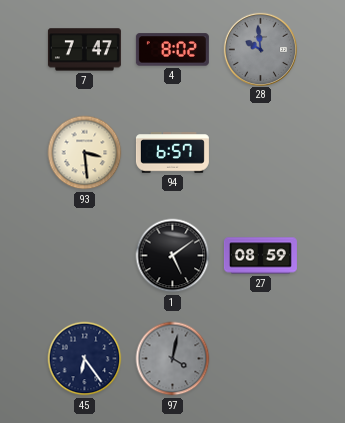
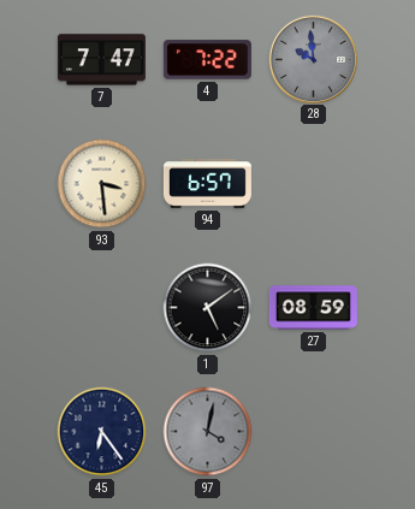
4: 8:02 -> 7:22 (207, 60)
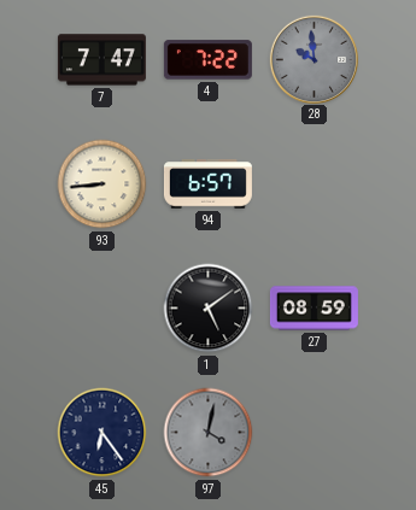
93: 3:29 -> 8:44 (102, 184)
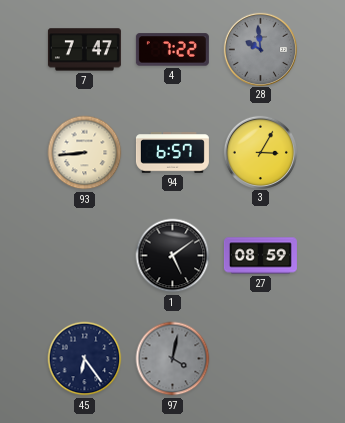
3: none -> 3:05 (260, 152)
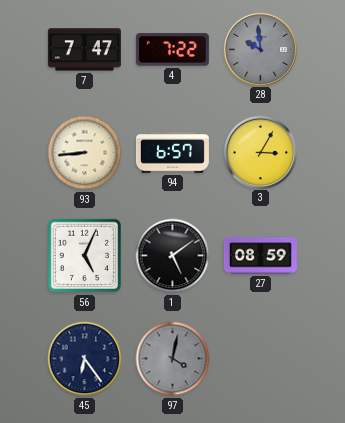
56: none -> 5:04 (85, 256)
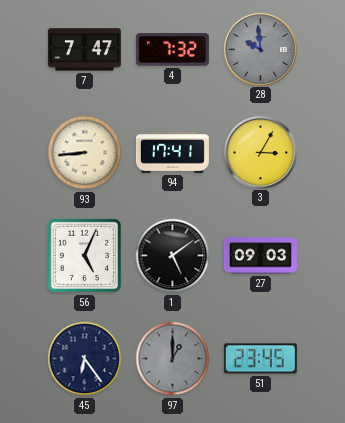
4: 7:22 -> 7:32 (172, 50)
94: 6:57 -> 17:41 (172, 153)
27: 08:59 -> 09:03 (260, 256)
97: 4:02 -> 1:00 (173, 359)
51: none -> 23:45 (260, 359)
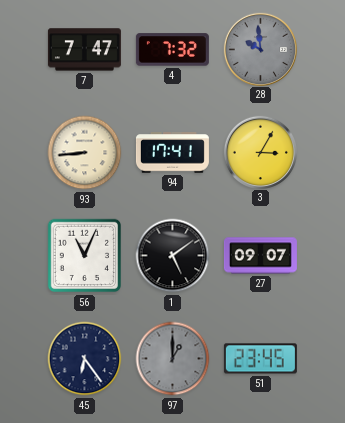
56: 5:04 -> 11:04 (85, 256)
27: 09:03 -> 09:07 (260, 256)
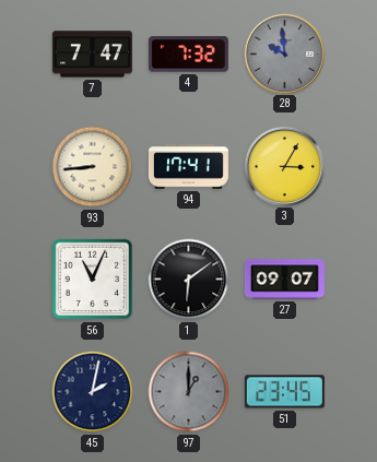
1: 5:09 -> 6:09 (189, 280)
45: 6:24 -> 2:02 (93, 392)
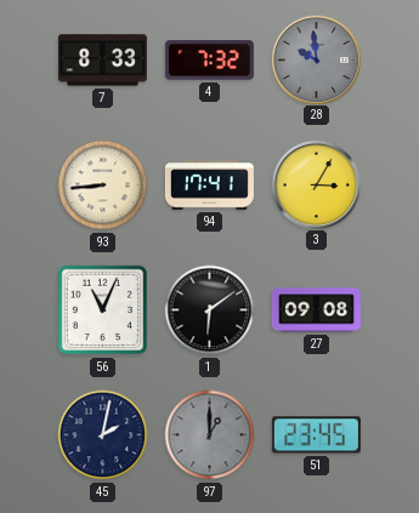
7: 7:47 -> 8:33 (102, 61)
27: 09:07 -> 09:08 (316, 310)
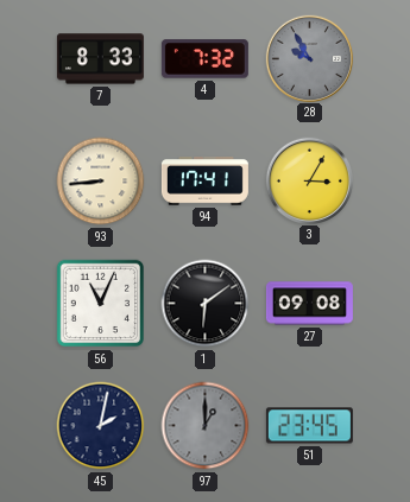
28: 9:59 -> 9:55 (309, 58)
